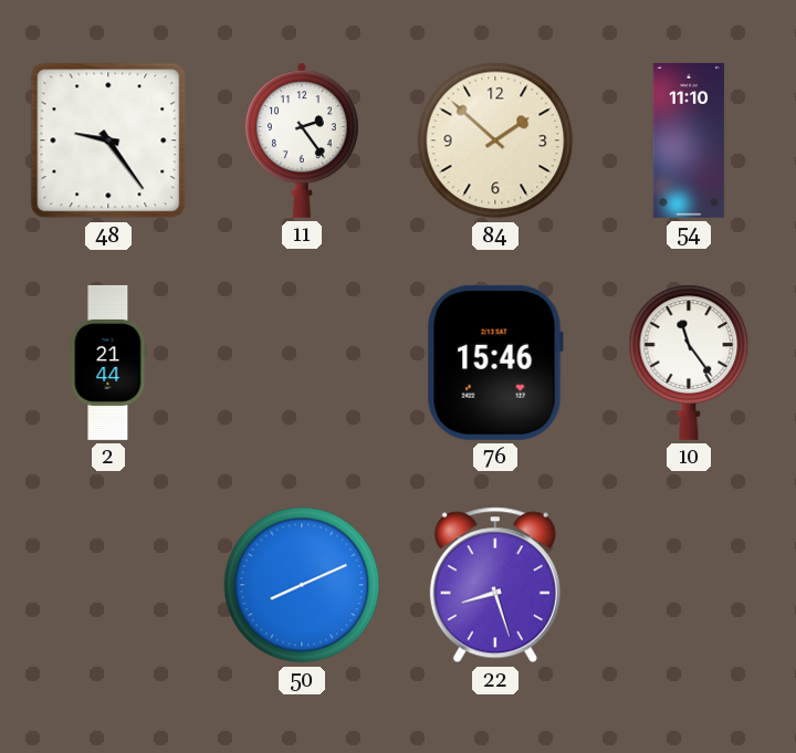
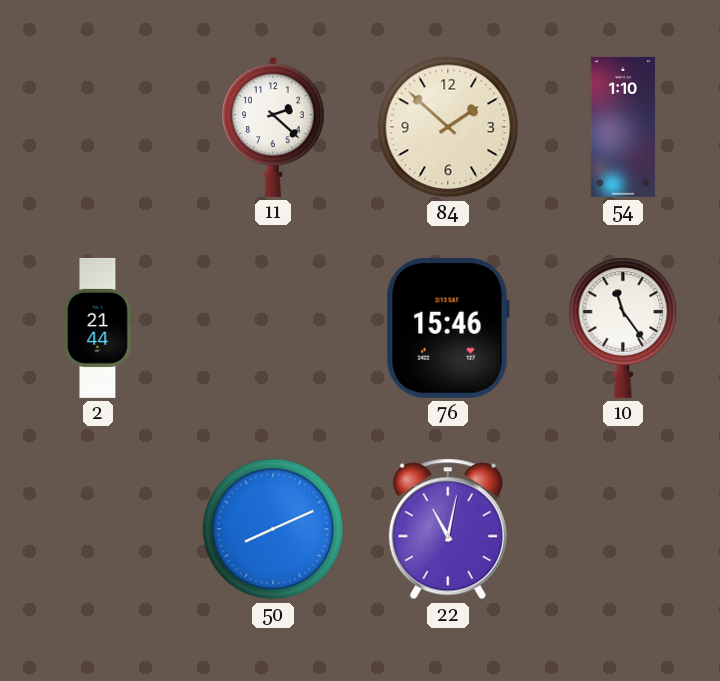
48: 9:24 -> none (108, 140)
11: 2:24 -> 2:22 (273, 127)
54: 11:10 -> 1:10 (623, 127)
22: 8:27 -> 11:02 (448, 529)
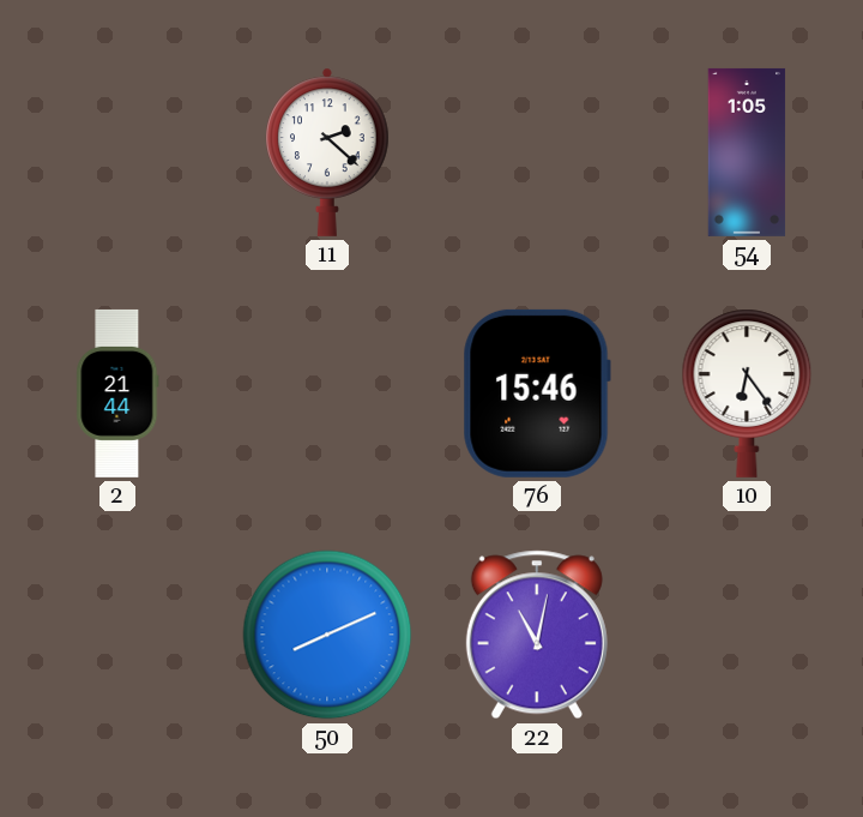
84: 1:52 -> none (448, 127)
54: 1:10 -> 1:05 (747, 152)
10: 11:24 -> 6:24 (747, 394)
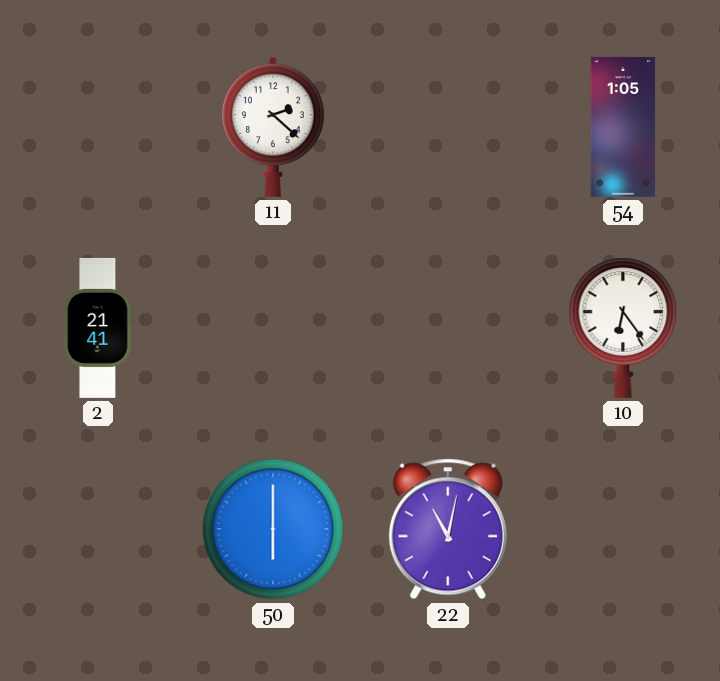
2: 21:44 -> 21:41 (98, 328)
76: 15:46 -> none (537, 394)
50: 8:11 -> 6:00 (273, 529)
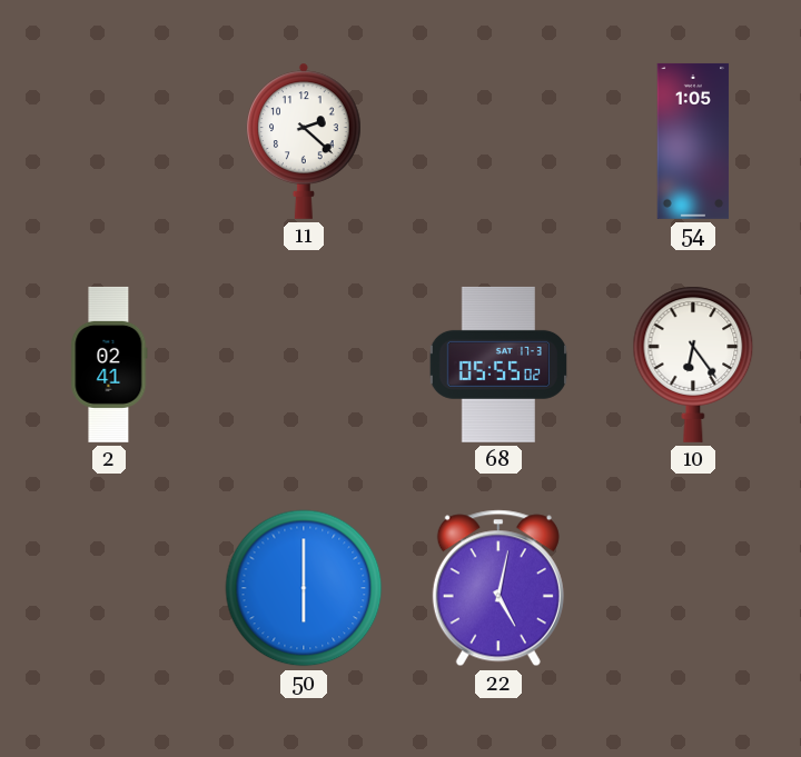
2: 21:41 -> 02:41 (109, 365)
68: none -> 05:55 (497, 365)
22: 11:02 -> 5:02 (498, 588)
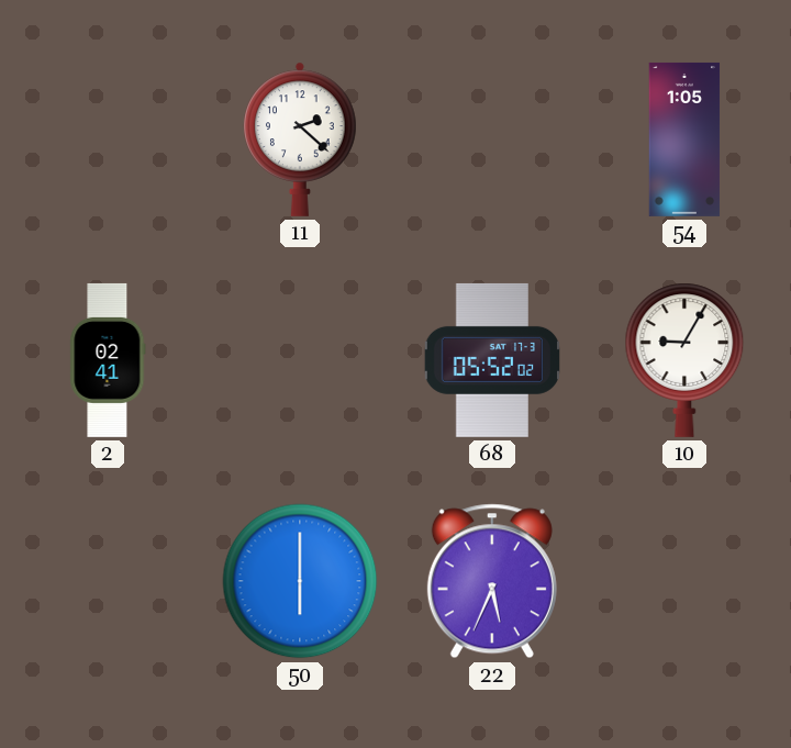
68: 05:55 -> 05:52 (491, 360)
10: 6:24 -> 9:05 (684, 360)
22: 5:02 -> 5:34 (492, 581)
